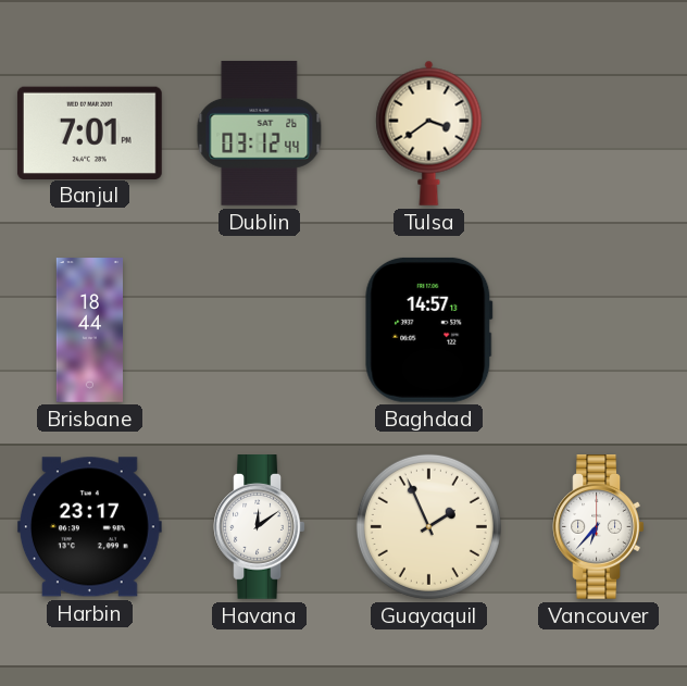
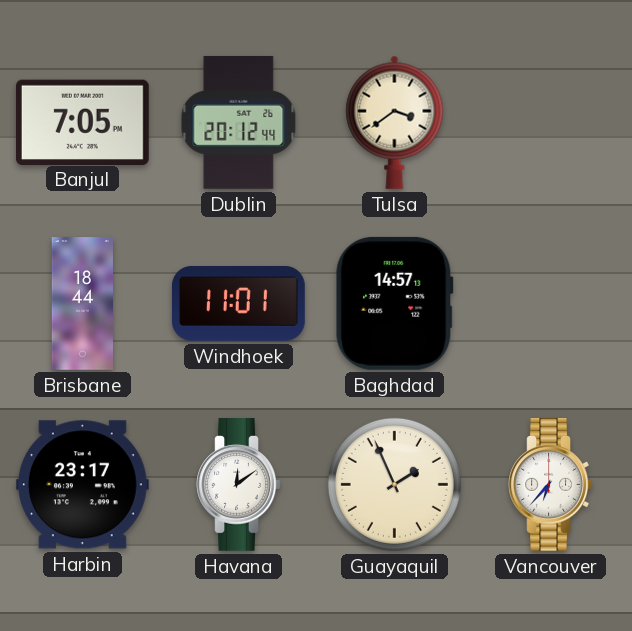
Banjul: 7:01 -> 7:05 (82, 122)
Dublin: 03:12 -> 20:12 (239, 122)
Windhoek: none -> 11:01 (239, 304)
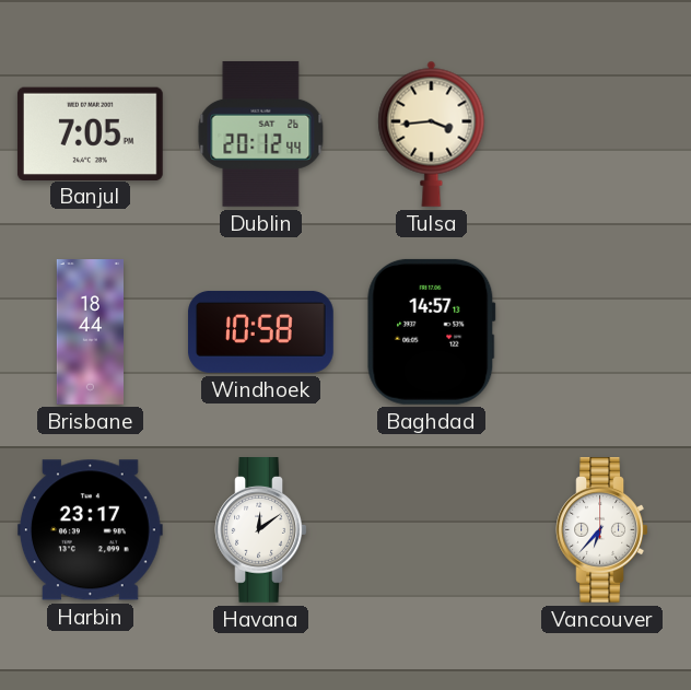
Tulsa: 3:39 -> 3:44 (432, 133)
Windhoek: 11:01 -> 10:58 (261, 332)
Guayaquil: 1:56 -> none (394, 484)
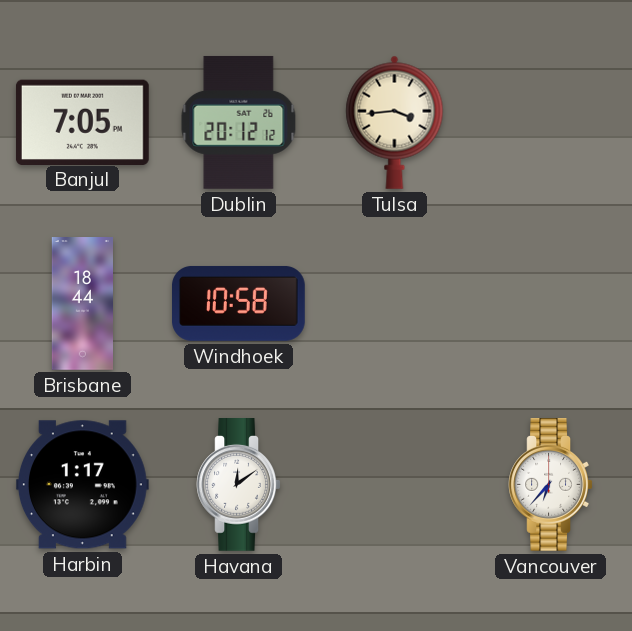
Dublin: 20:12:44 -> 20:12:12 (239, 122)
Baghdad: 14:57 -> none (432, 331)
Harbin: 23:17 -> 1:17 (82, 485)
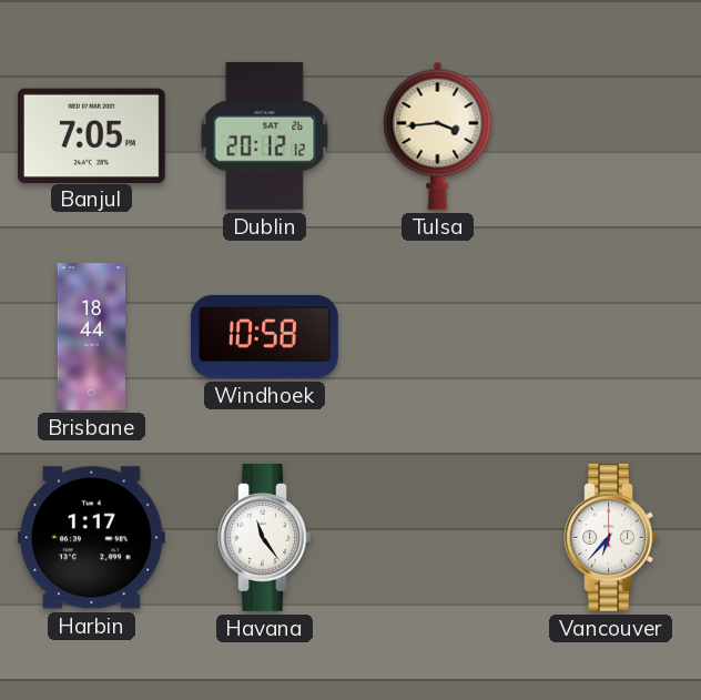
Havana: 12:09 -> 11:24 (265, 538)
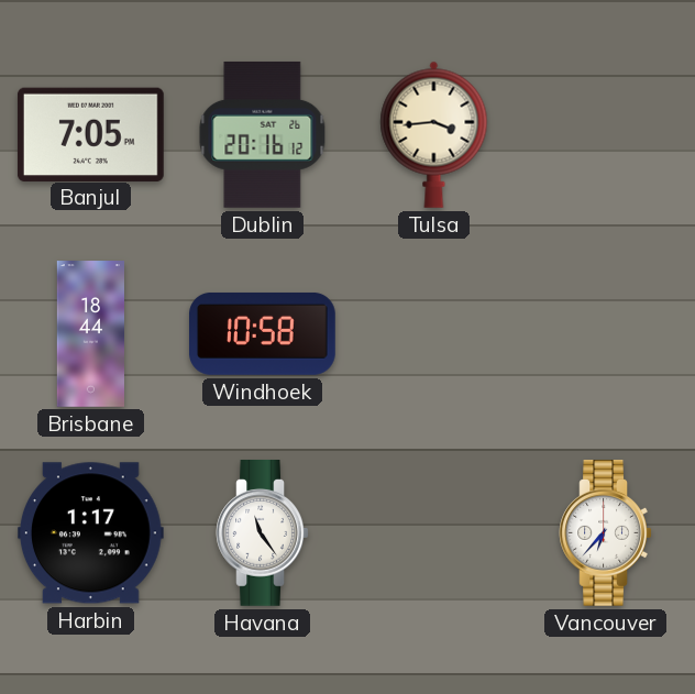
Dublin: 20:12 -> 20:16 (263, 134)
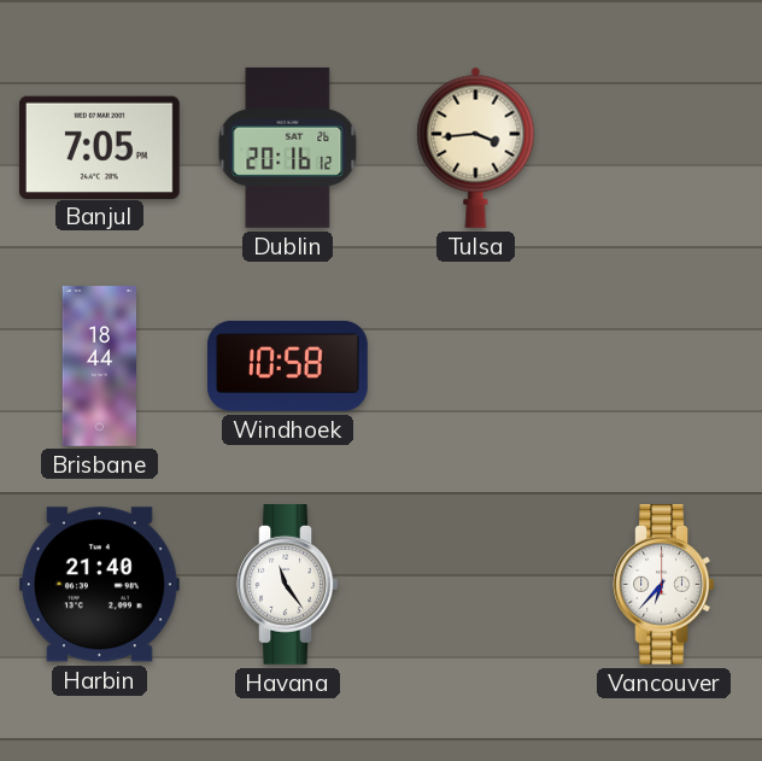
Harbin: 1:17 -> 21:40 (99, 585)
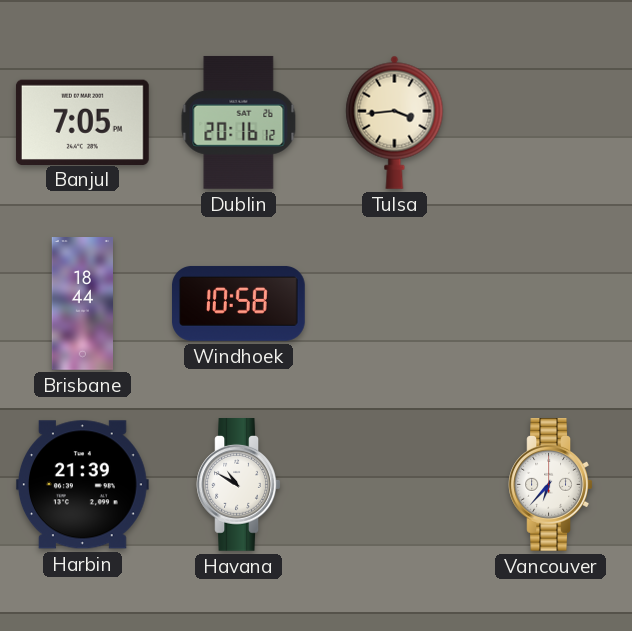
Harbin: 21:40 -> 21:39 (82, 485)
Havana: 11:24 -> 10:50 (239, 485)
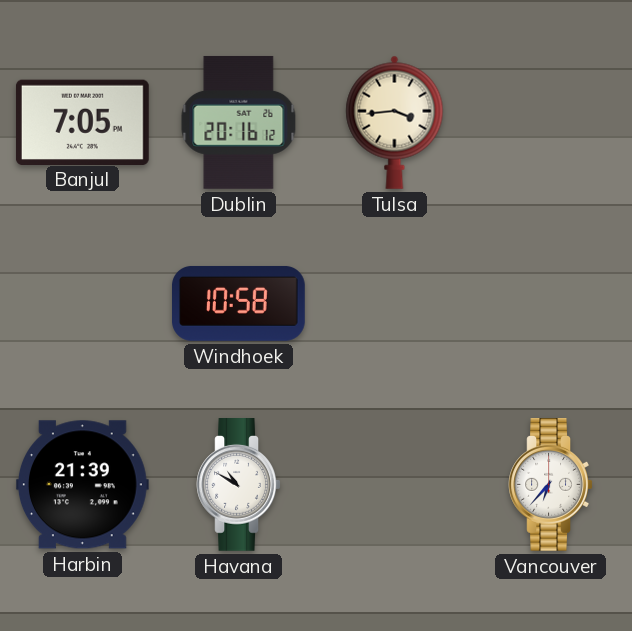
Brisbane: 18:44 -> none (82, 304)
